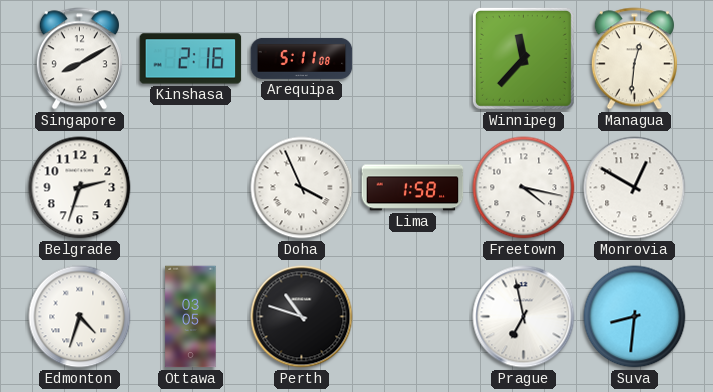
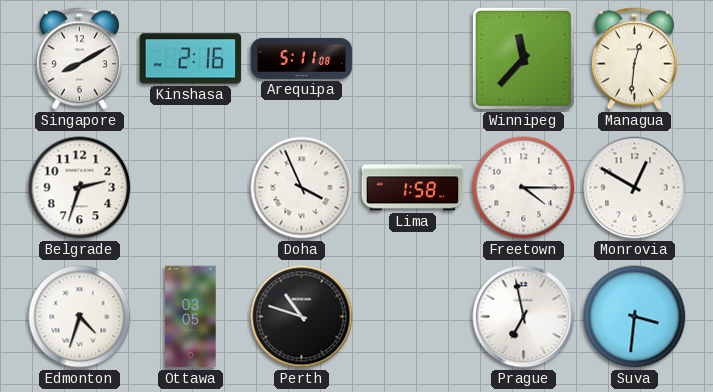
Freetown: 4:17 -> 4:15 (524, 188)
Suva: 8:31 -> 3:31 (635, 317)
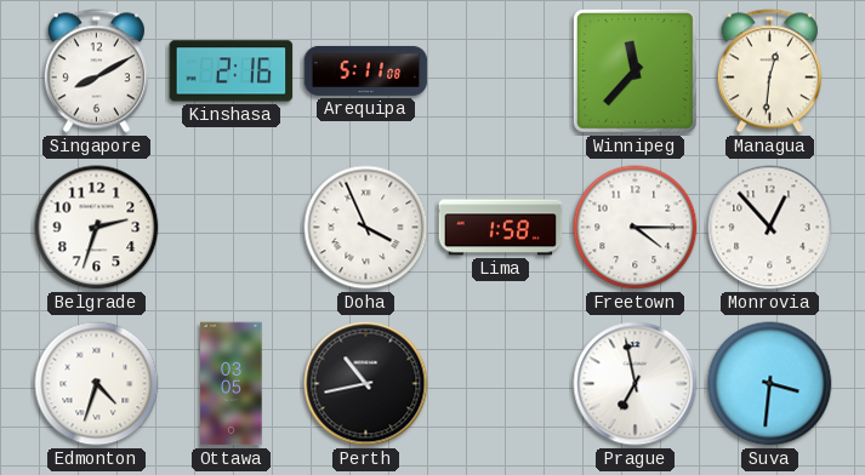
Monrovia: 12:50 -> 12:53 (770, 228)
Perth: 10:48 -> 10:43 (366, 384)
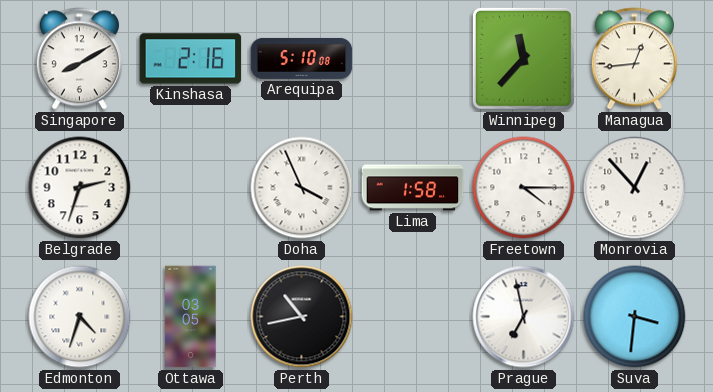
Arequipa: 5:11 -> 5:10 (302, 58)
Managua: 12:31 -> 12:44 (634, 59)
